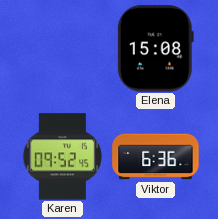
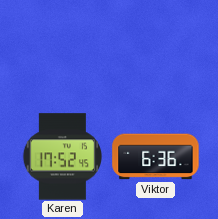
Elena: 15:08 -> none (155, 49)
Karen: 09:52 -> 17:52 (62, 157)
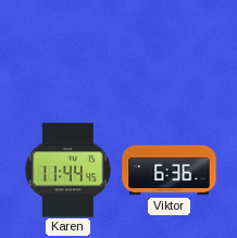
Karen: 17:52 -> 11:44 (67, 171)
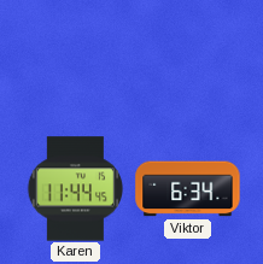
Viktor: 6:36 -> 6:34 (188, 189)
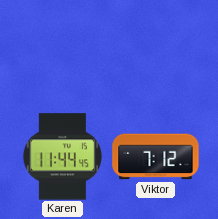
Viktor: 6:34 -> 7:12 (156, 157)
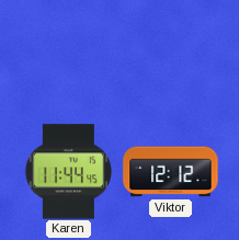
Viktor: 7:12 -> 12:12 (171, 172)
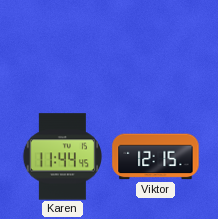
Viktor: 12:12 -> 12:15 (156, 157)
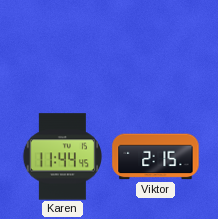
Viktor: 12:15 -> 2:15 (156, 157)
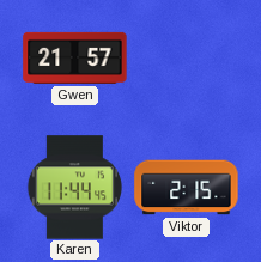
Gwen: none -> 21:57 (75, 57)
